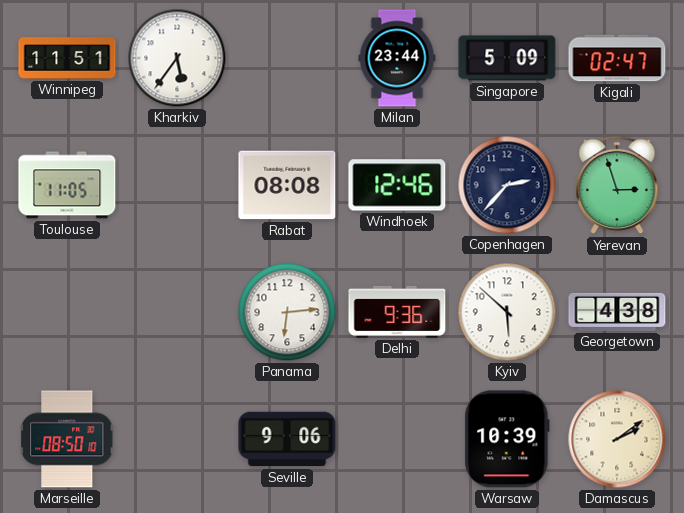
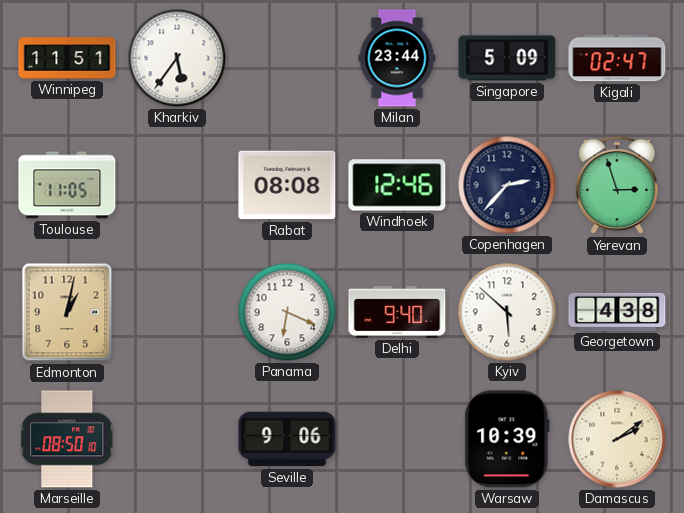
Edmonton: none -> 1:02 (67, 312)
Panama: 6:14 -> 6:19 (287, 312)
Delhi: 9:36 -> 9:40 (397, 312)
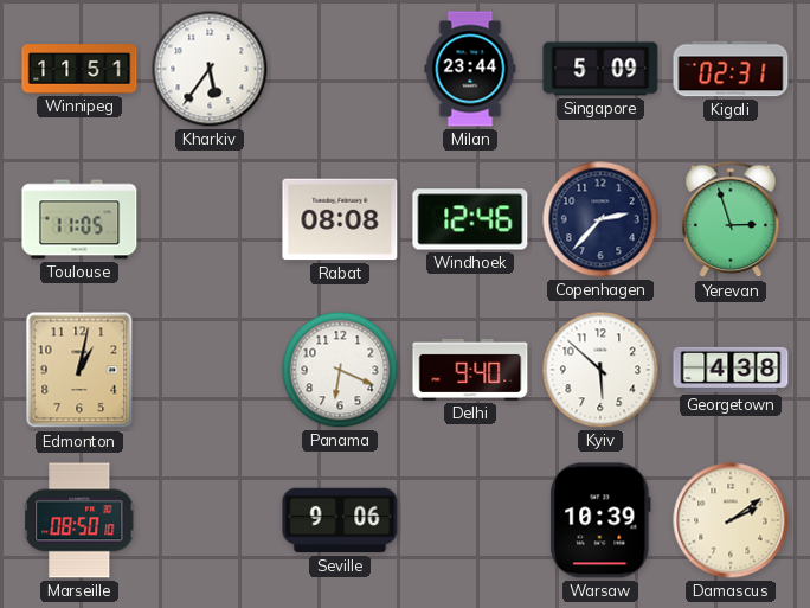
Kigali: 02:47 -> 02:31 (731, 69)
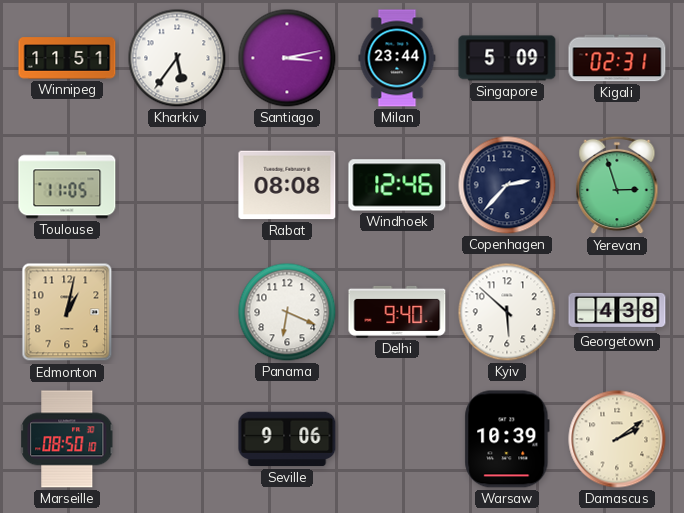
Santiago: none -> 3:13 (287, 58)
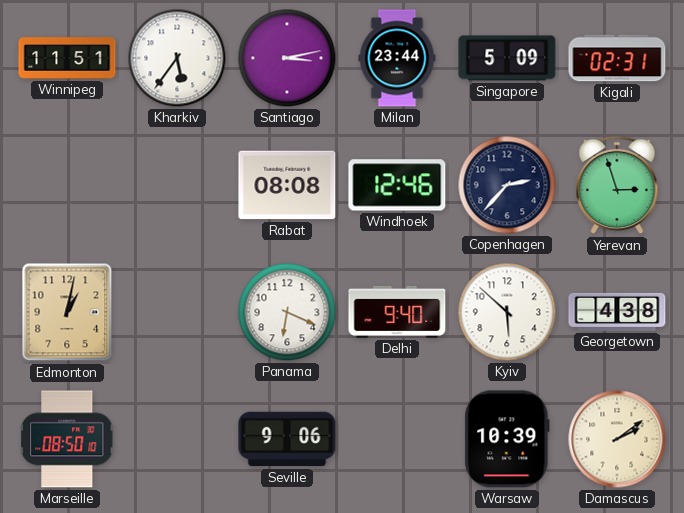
Toulouse: 11:05 -> none (67, 185)
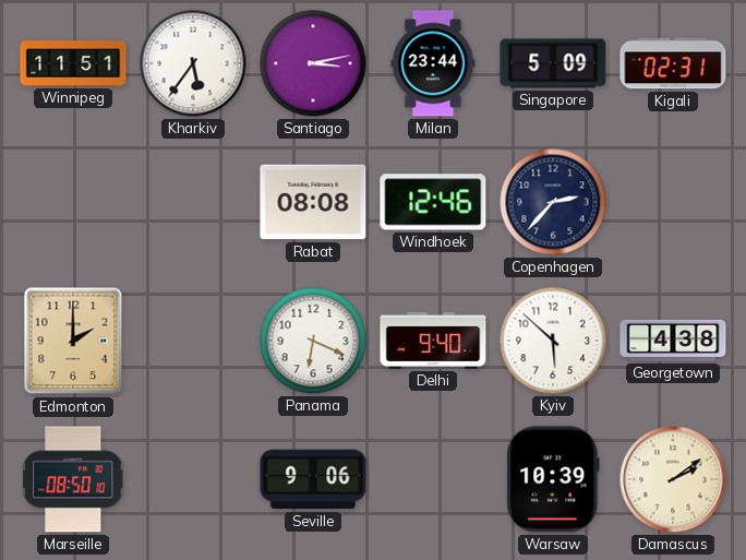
Yerevan: 2:57 -> none (617, 185)
Edmonton: 1:02 -> 2:00 (73, 341)
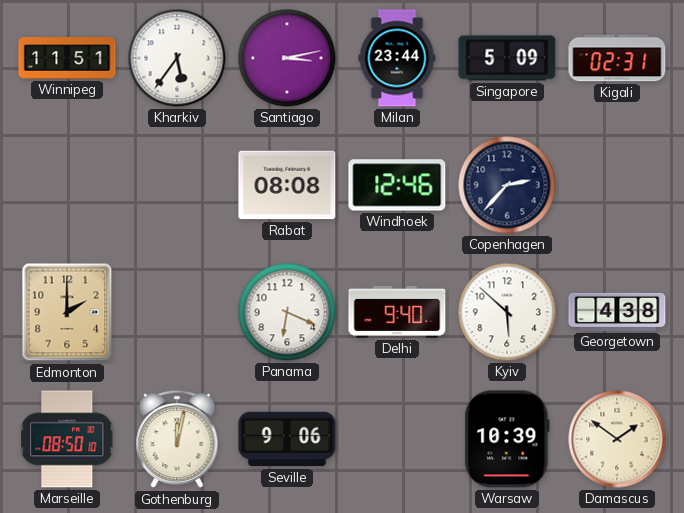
Gothenburg: none -> 12:02 (177, 439)
Damascus: 2:09 -> 1:51 (617, 439)
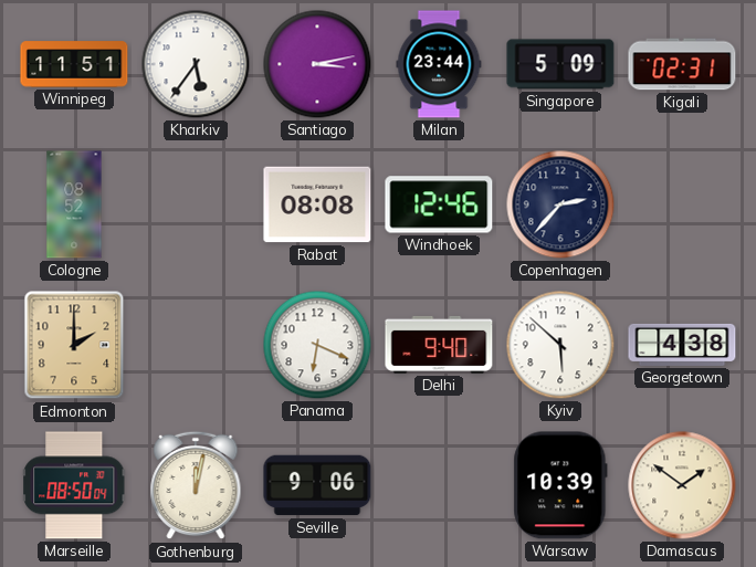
Cologne: none -> 08:52 (74, 204)
Marseille: 08:50:10 -> 08:50:04 (75, 485)
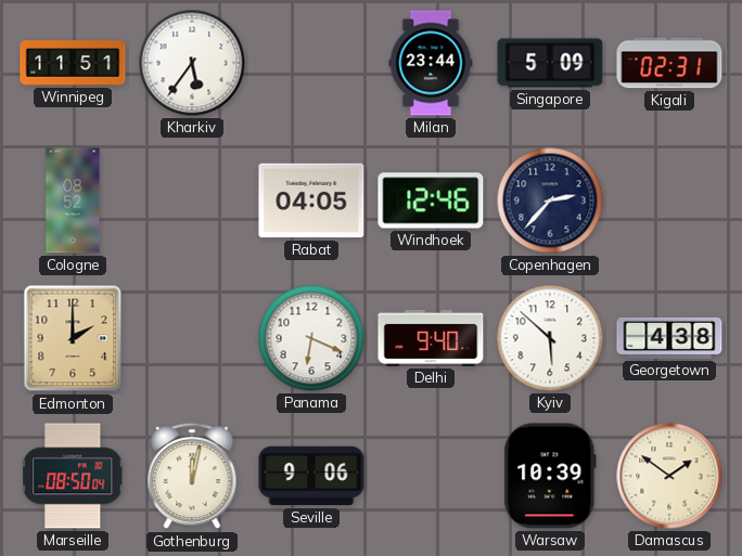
Santiago: 3:13 -> none (317, 64)
Rabat: 08:08 -> 04:05 (311, 201)
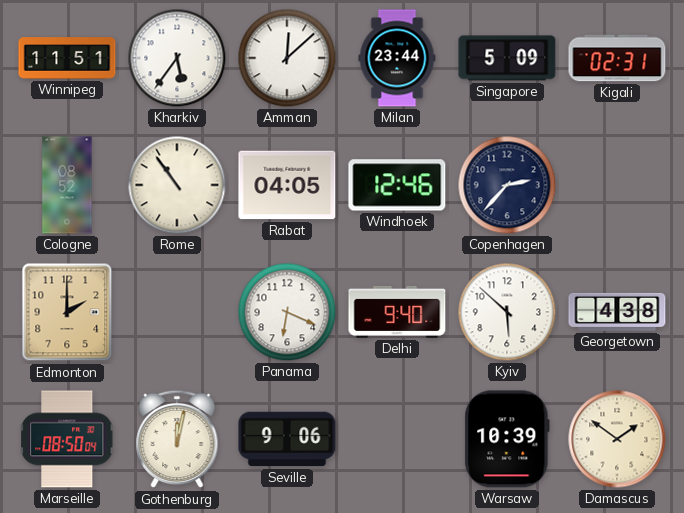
Amman: none -> 12:08 (287, 58)
Rome: none -> 10:54 (177, 185)
